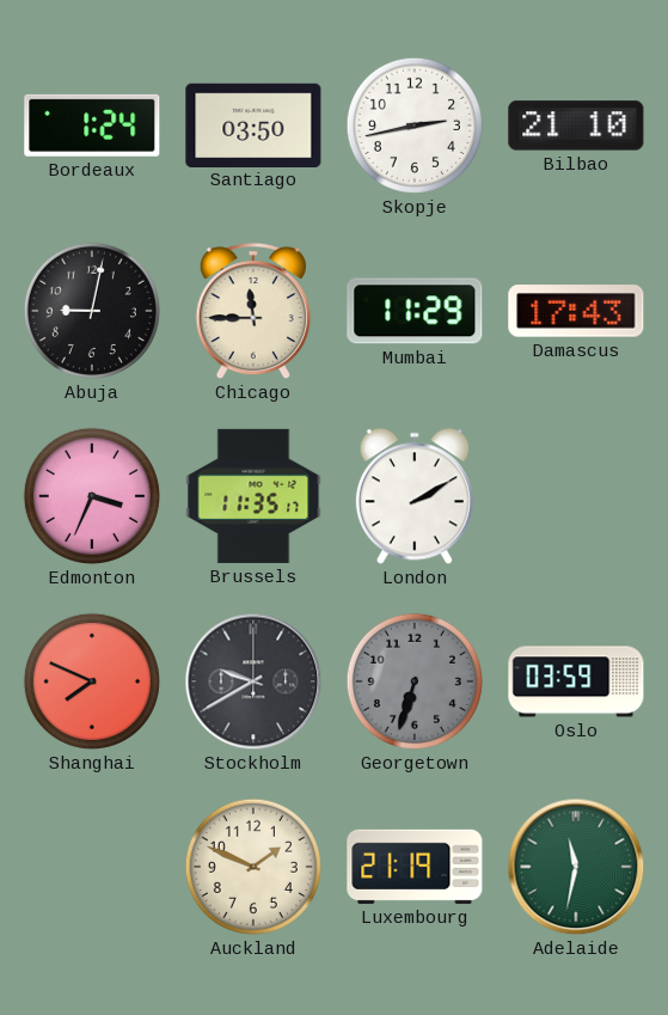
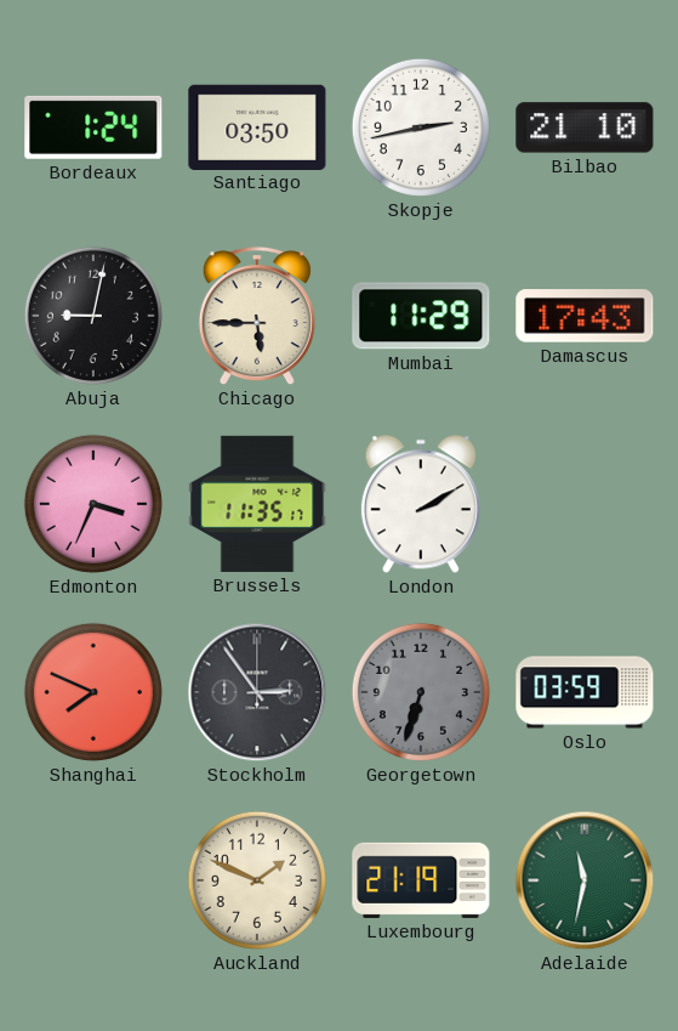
Chicago: 11:45 -> 5:45 (257, 317)
Stockholm: 9:40 -> 2:54 (257, 692)
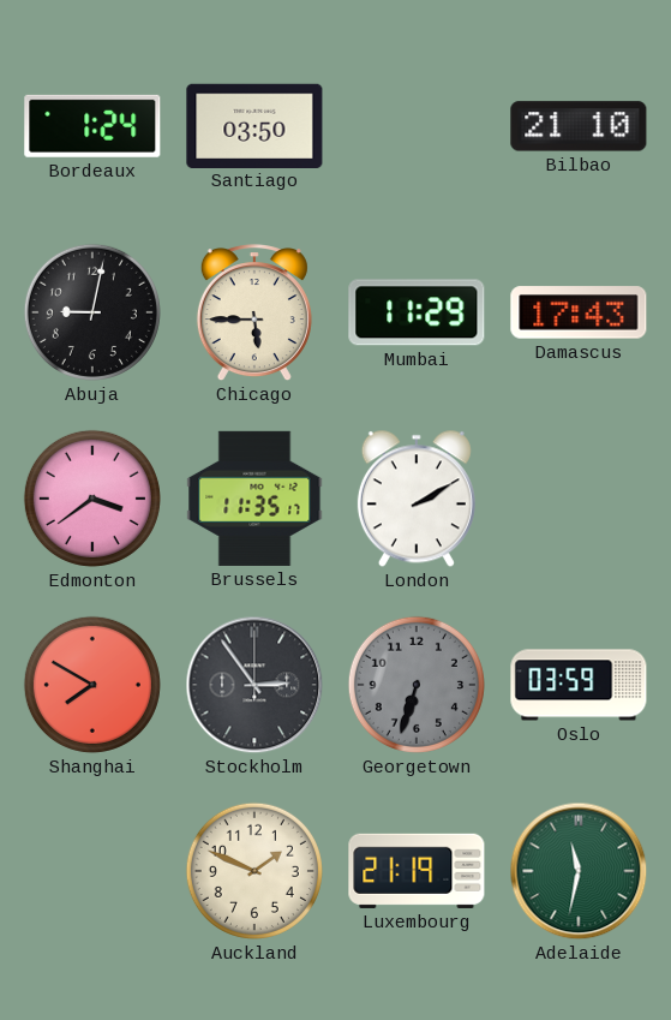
Skopje: 2:43 -> none (421, 128)
Edmonton: 3:34 -> 3:39 (92, 499)
Shanghai: 7:49 -> 7:50 (92, 685)
